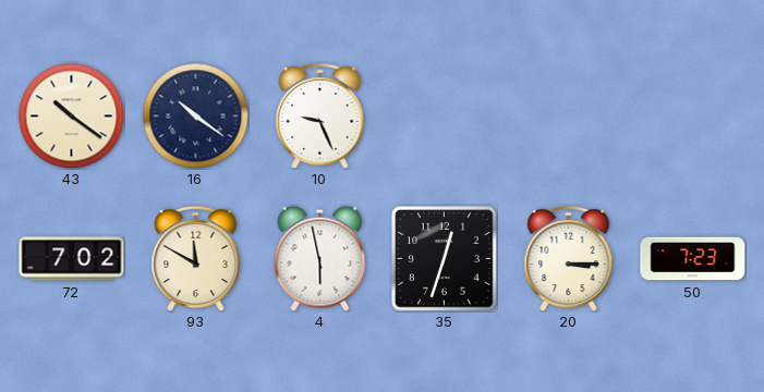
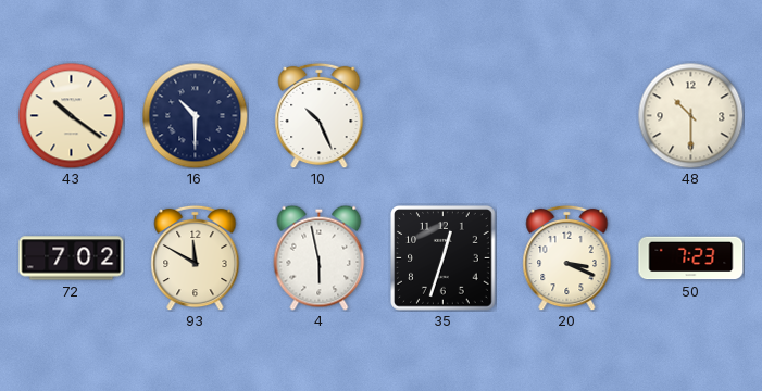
16: 10:21 -> 10:30 (195, 115)
10: 9:26 -> 10:26 (320, 115)
48: none -> 10:30 (690, 115)
20: 3:15 -> 3:19 (567, 257)
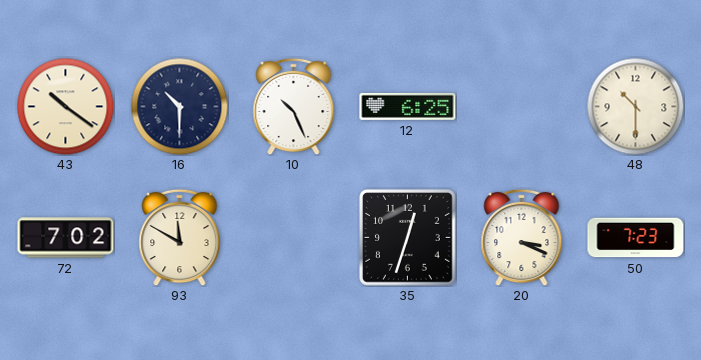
12: none -> 6:25 (408, 106)
4: 5:58 -> none (320, 257)
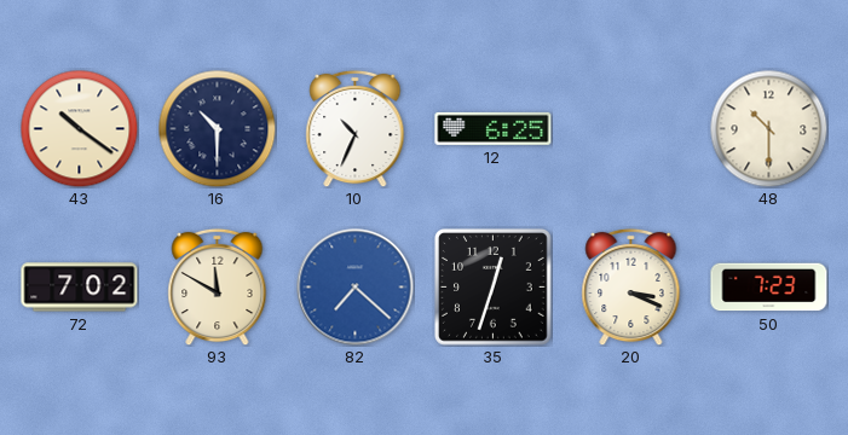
10: 10:26 -> 10:34 (356, 128)
82: none -> 7:22 (356, 288)
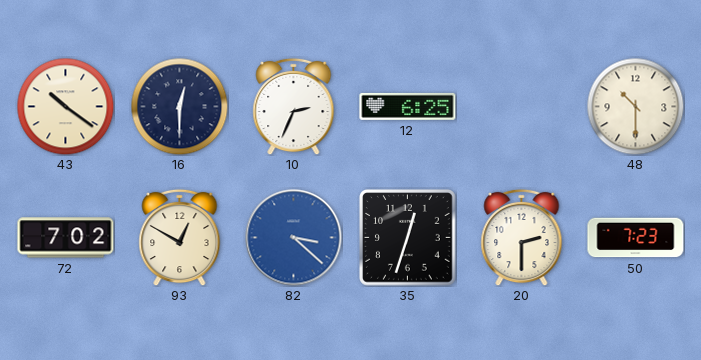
16: 10:30 -> 12:30 (179, 106)
10: 10:34 -> 2:34 (294, 106)
93: 11:50 -> 12:50 (180, 237)
82: 7:22 -> 3:22 (294, 238)
20: 3:19 -> 2:30 (522, 237)
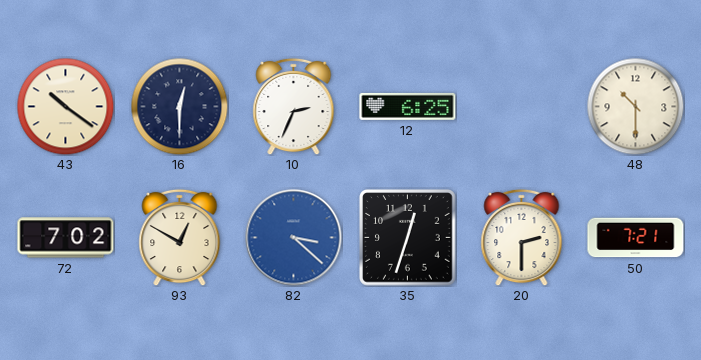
50: 7:23 -> 7:21 (636, 238)
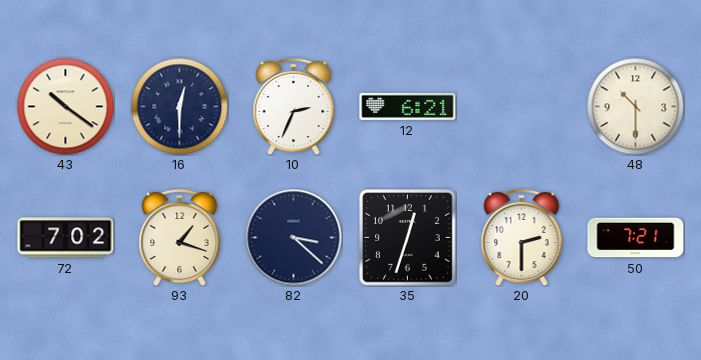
12: 6:25 -> 6:21 (408, 106)
93: 12:50 -> 1:18 (180, 237)
82 dial: blue -> navy (294, 238)
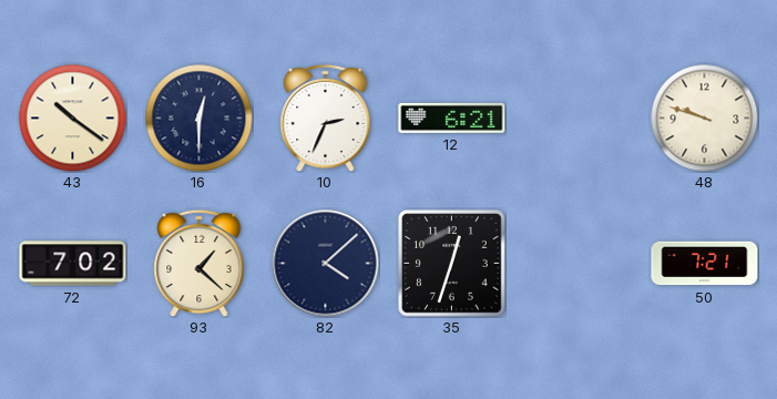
48: 10:30 -> 9:48 (704, 117)
93: 1:18 -> 1:22 (200, 263)
82: 3:22 -> 4:08 (326, 264)
20: 2:30 -> none (522, 237)
